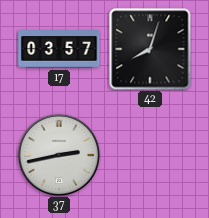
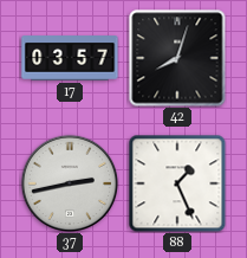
88: none -> 1:26 (177, 183)
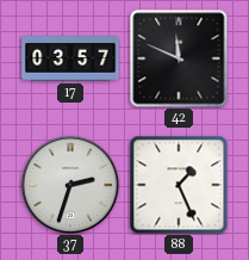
42: 8:03 -> 11:49 (179, 58)
37: 2:43 -> 2:33 (70, 185)
